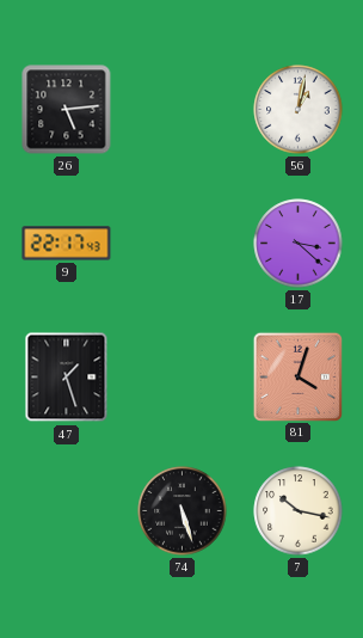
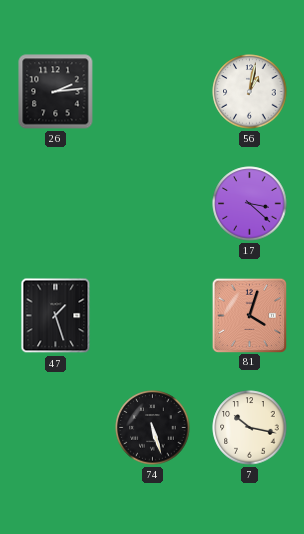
26: 5:14 -> 2:14 (56, 92)
9: 22:17 -> none (67, 244)
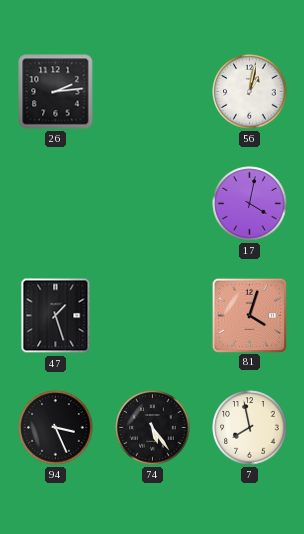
17: 3:22 -> 4:02 (250, 204)
94: none -> 3:26 (56, 428)
74: 5:27 -> 5:24 (153, 428)
7: 10:17 -> 7:58 (250, 428)
